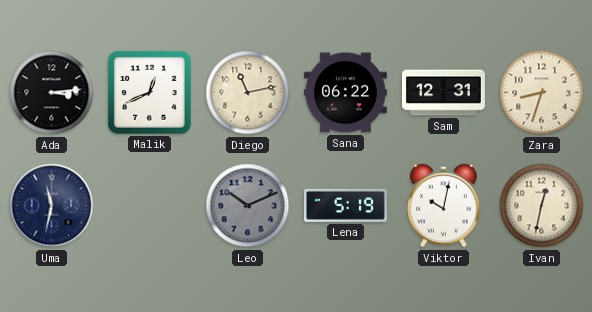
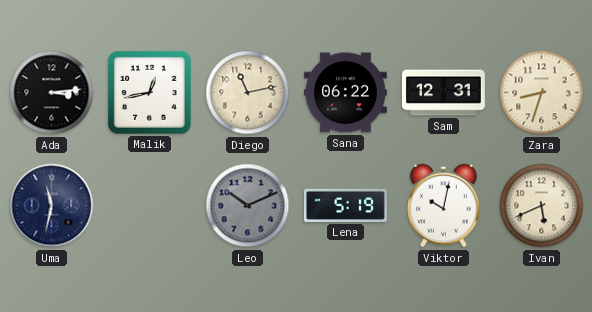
Malik: 12:41 -> 12:43 (149, 92)
Ivan: 12:32 -> 5:41 (542, 206)
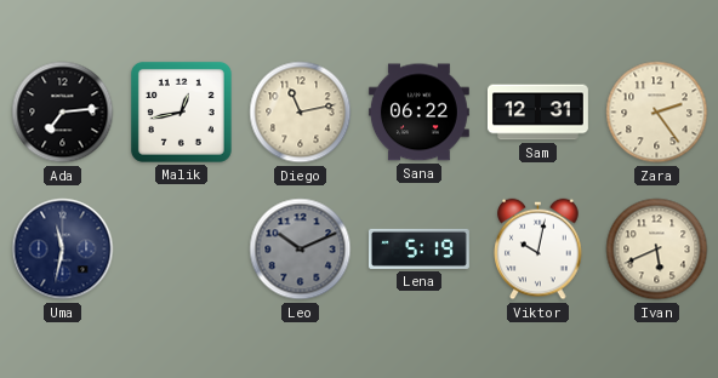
Ada: 3:14 -> 7:14 (63, 113)
Zara: 8:33 -> 2:24 (657, 113)
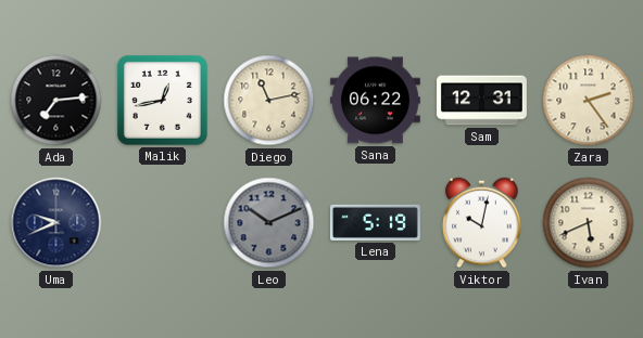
Uma: 11:32 -> 9:41 (56, 223)
